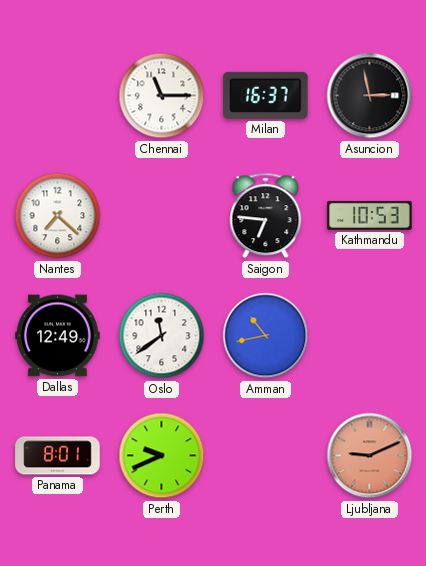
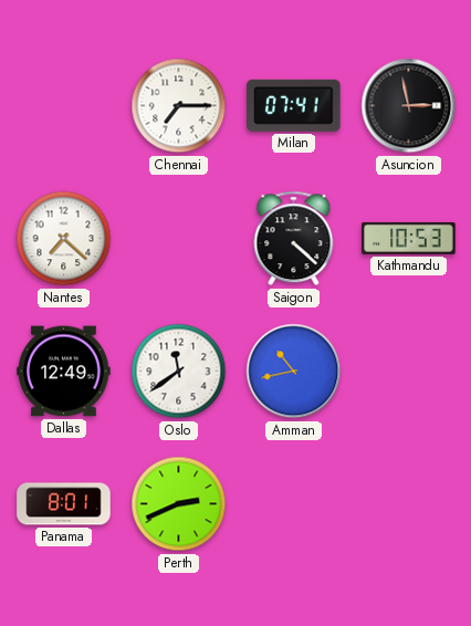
Chennai: 11:15 -> 7:15 (179, 106)
Milan: 16:37 -> 07:41 (294, 105)
Saigon: 6:46 -> 4:22 (294, 239)
Perth: 9:41 -> 2:41 (179, 504)
Ljubljana: 9:11 -> none (370, 456)
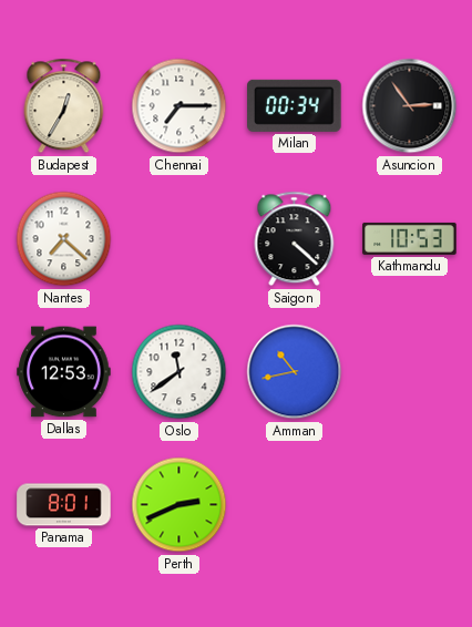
Budapest: none -> 12:35 (64, 106)
Milan: 07:41 -> 00:34 (295, 105)
Asuncion: 2:58 -> 2:54 (410, 106)
Dallas: 12:49 -> 12:53 (64, 372)
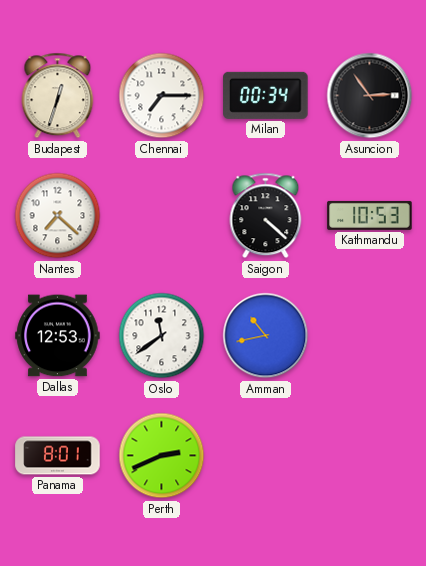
Budapest: 12:35 -> 12:33 (58, 96)
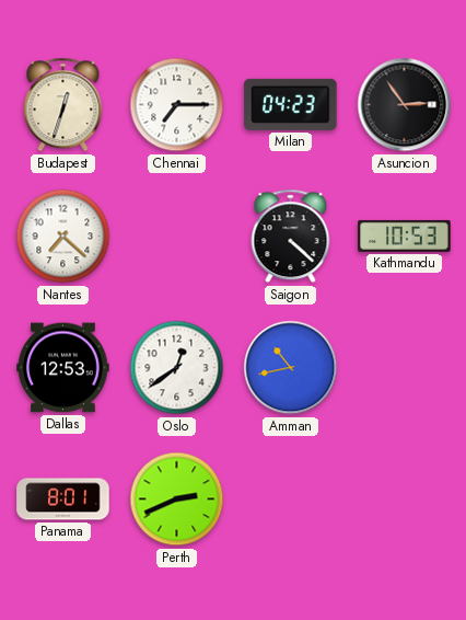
Milan: 00:34 -> 04:23 (291, 104)
Oslo: 11:39 -> 12:39 (177, 368)
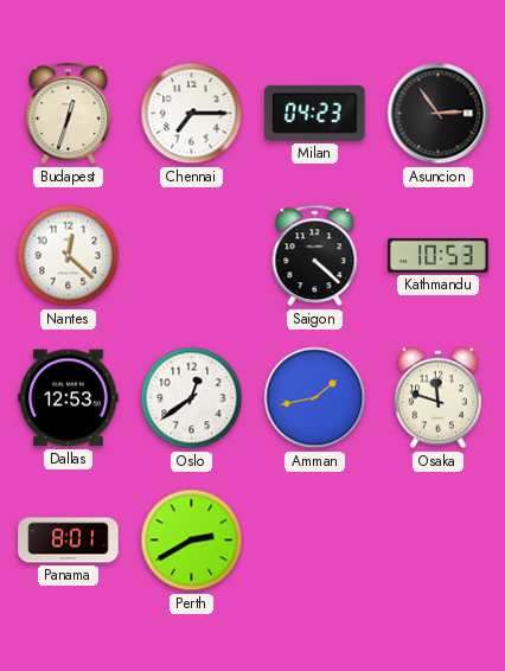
Nantes: 7:22 -> 12:22 (69, 256)
Amman: 10:43 -> 1:43 (315, 398)
Osaka: none -> 11:48 (437, 398)
Perth: 2:41 -> 2:40 (192, 541)
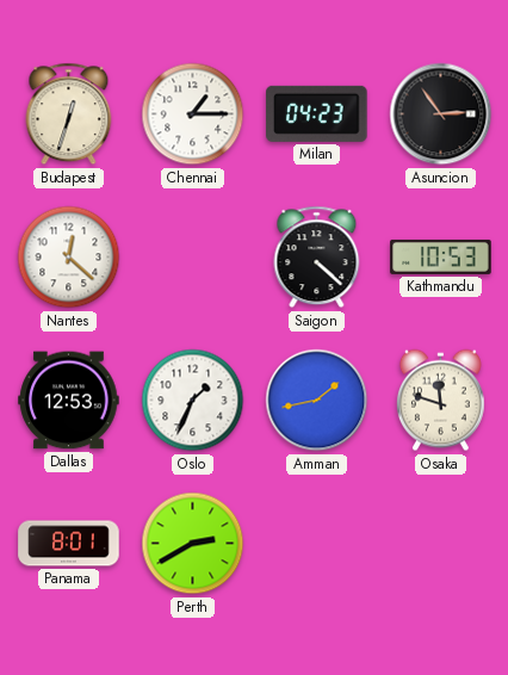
Chennai: 7:15 -> 1:15 (193, 114)
Oslo: 12:39 -> 1:34 (193, 401)
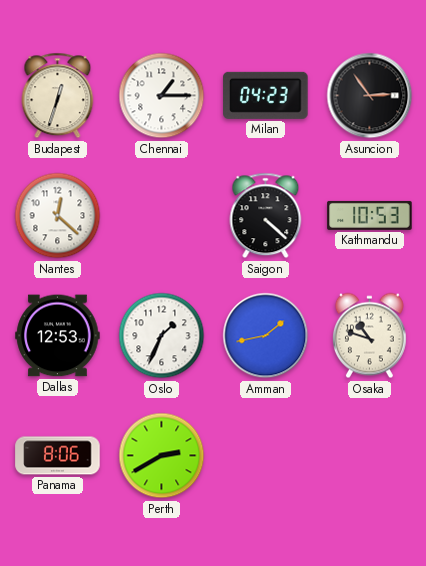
Osaka: 11:48 -> 10:48 (369, 336)
Panama: 8:01 -> 8:06 (58, 456)
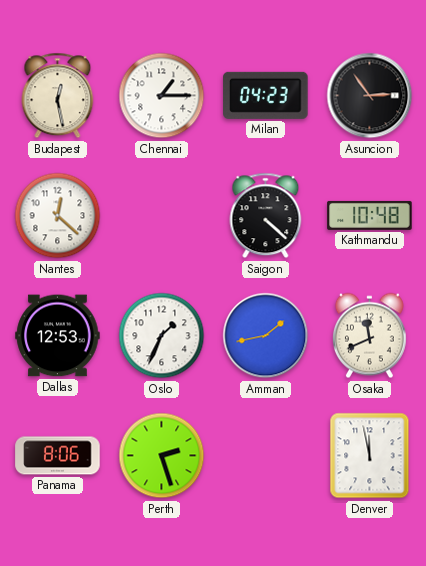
Budapest: 12:33 -> 12:28 (58, 96)
Kathmandu: 10:53 -> 10:48 (370, 215)
Osaka: 10:48 -> 11:41 (369, 336)
Perth: 2:40 -> 2:27 (162, 456)
Denver: none -> 11:58 (370, 456)
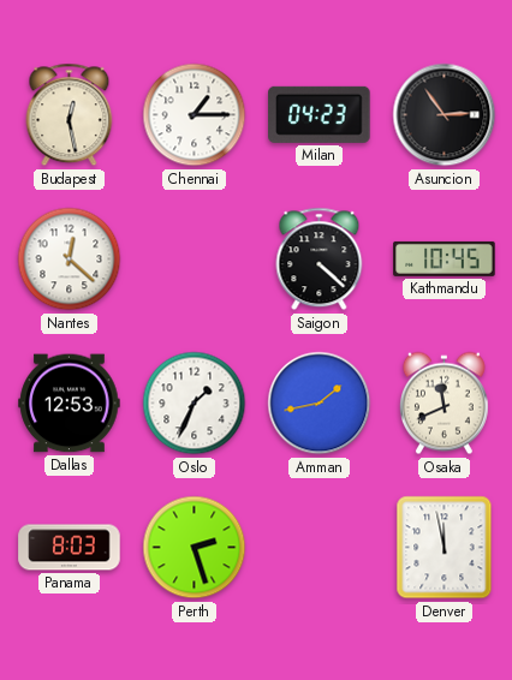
Kathmandu: 10:48 -> 10:45 (445, 258)
Panama: 8:06 -> 8:03 (70, 548)
